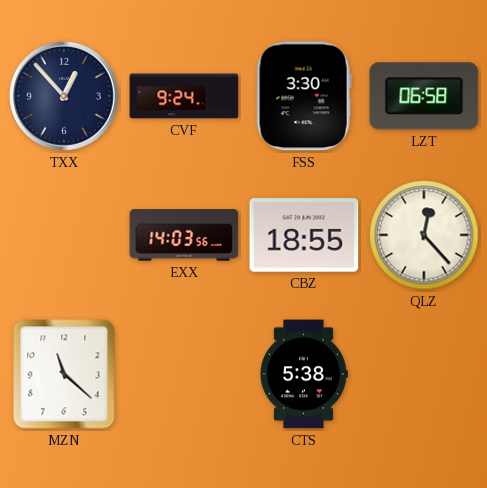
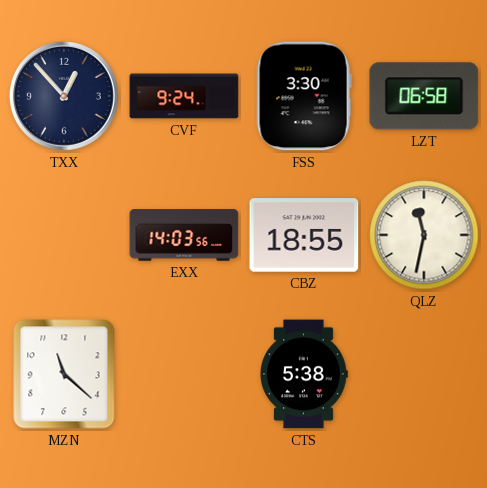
QLZ: 12:23 -> 11:32 (424, 235)
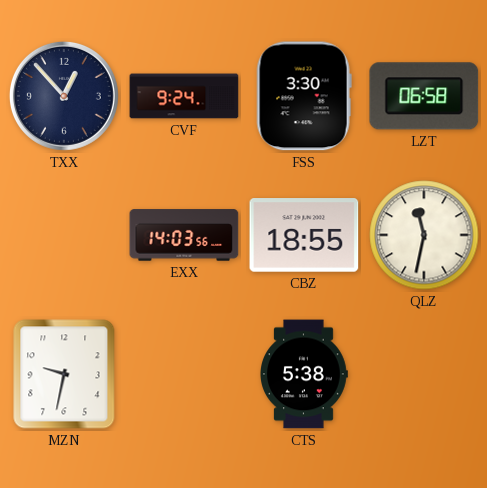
MZN: 11:22 -> 9:32 (64, 374)
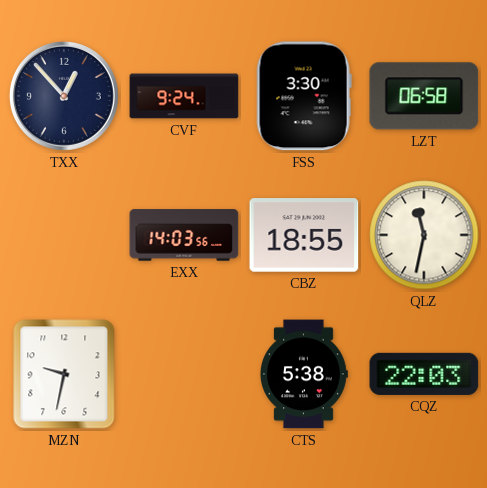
CQZ: none -> 22:03 (424, 374)
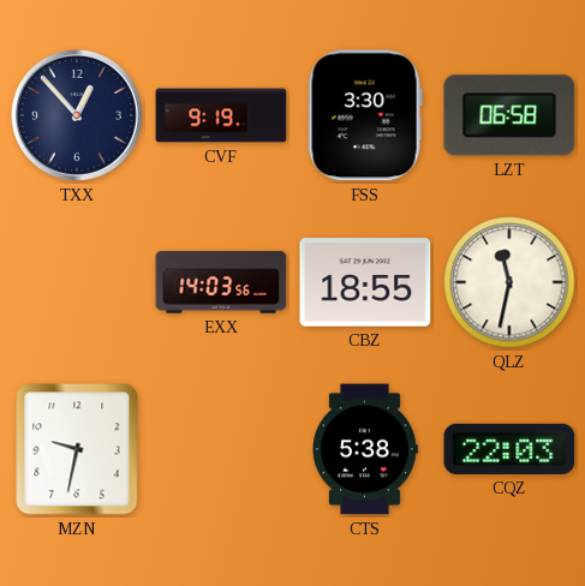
CVF: 9:24 -> 9:19 (221, 115)
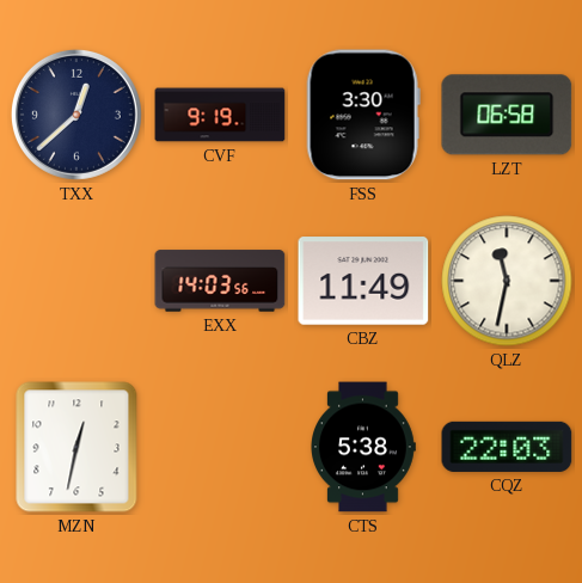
TXX: 12:53 -> 12:38 (76, 115)
CBZ: 18:55 -> 11:49 (363, 281)
MZN: 9:32 -> 12:32 (76, 447)
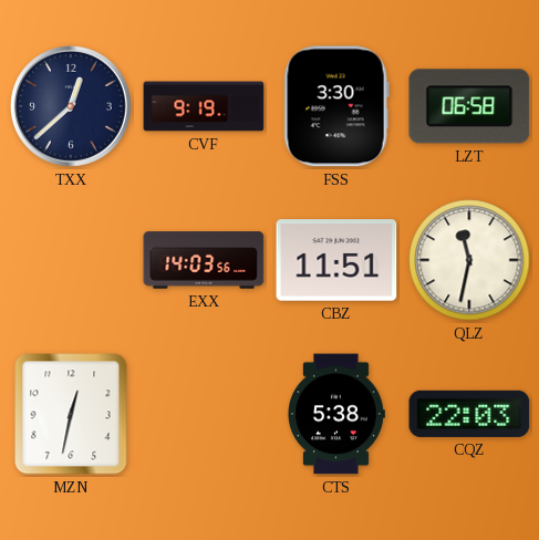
CBZ: 11:49 -> 11:51 (336, 260)
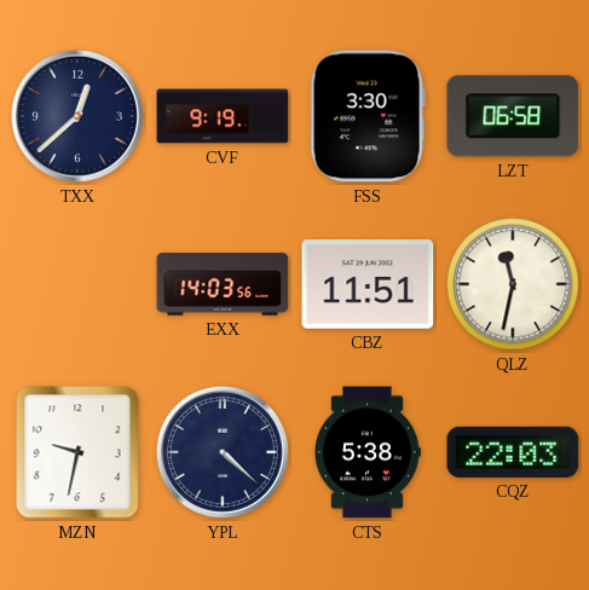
MZN: 12:32 -> 9:32 (77, 452)
YPL: none -> 4:22 (223, 452)
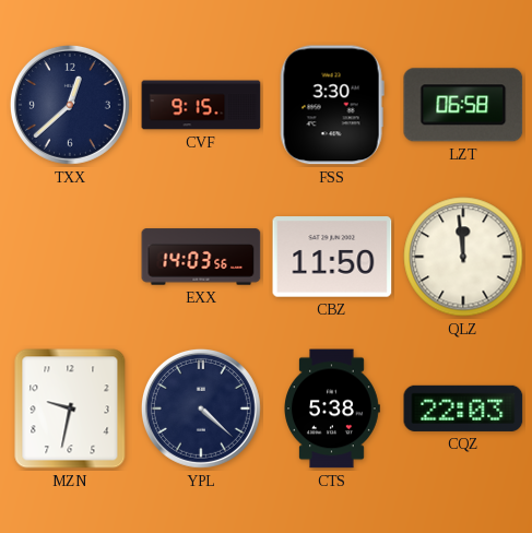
CVF: 9:19 -> 9:15 (201, 105)
CBZ: 11:51 -> 11:50 (332, 257)
QLZ: 11:32 -> 11:59 (463, 257)
